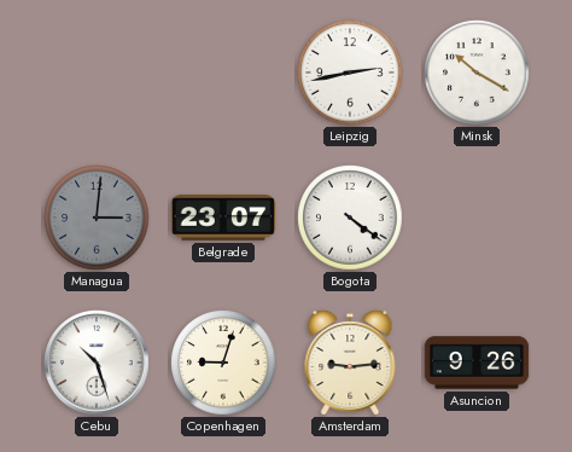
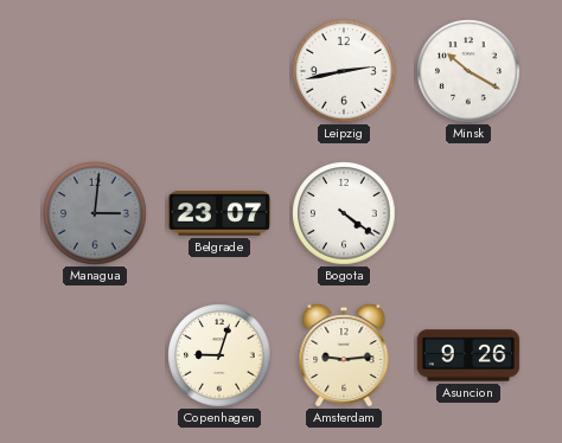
Cebu: 10:27 -> none (97, 363)
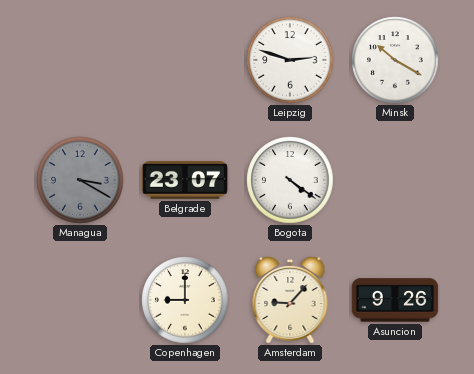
Leipzig: 2:43 -> 2:48 (290, 60)
Managua: 3:01 -> 3:20 (80, 180)
Copenhagen: 9:03 -> 9:00 (185, 300)
Amsterdam: 9:14 -> 9:07 (290, 299)
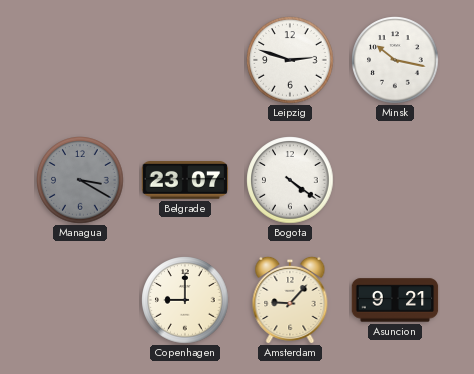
Minsk: 10:20 -> 10:17 (395, 60)
Asuncion: 9:26 -> 9:21 (395, 300)
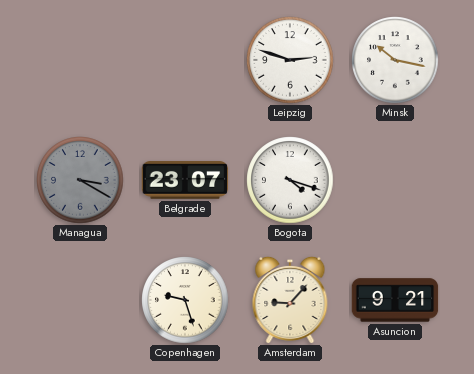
Bogota: 4:21 -> 4:18 (290, 180)
Copenhagen: 9:00 -> 9:27 (185, 300)
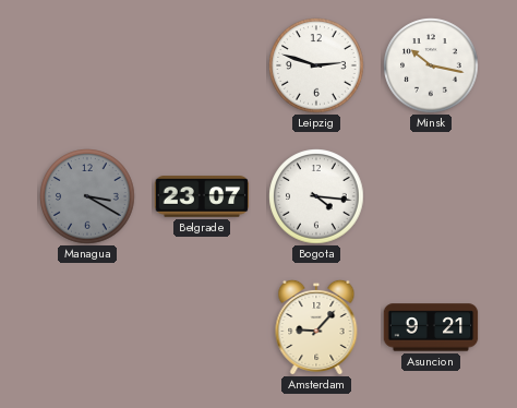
Bogota: 4:18 -> 4:16 (316, 196)
Copenhagen: 9:27 -> none (185, 300)
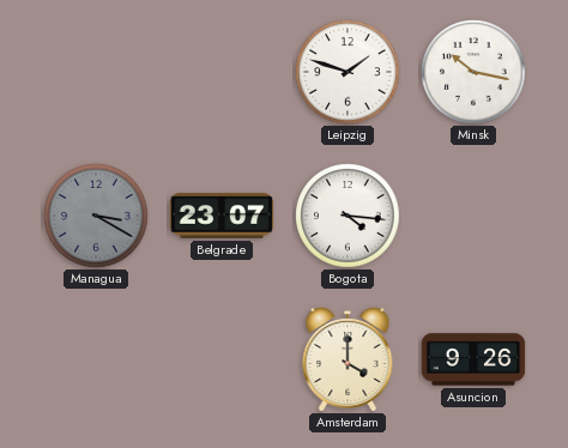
Leipzig: 2:48 -> 1:48 (348, 72)
Amsterdam: 9:07 -> 4:00 (348, 358)
Asuncion: 9:21 -> 9:26 (473, 359)
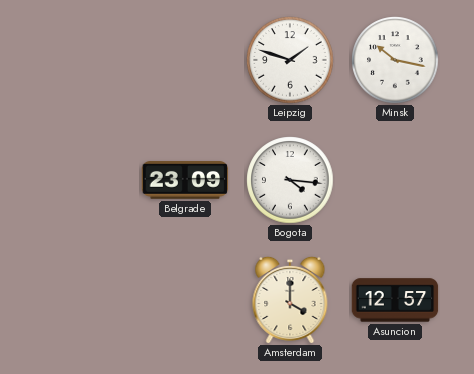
Managua: 3:20 -> none (96, 216)
Belgrade: 23:07 -> 23:09 (185, 180)
Asuncion: 9:26 -> 12:57 (395, 300)
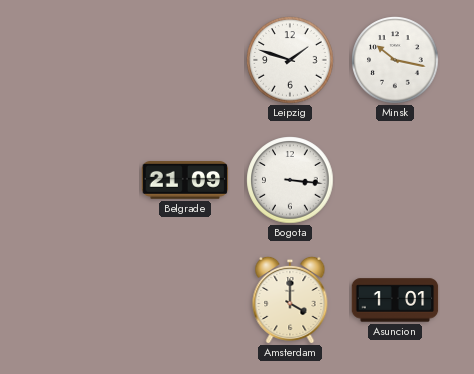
Belgrade: 23:09 -> 21:09 (185, 180)
Bogota: 4:16 -> 3:16 (290, 180)
Asuncion: 12:57 -> 1:01 (395, 300)
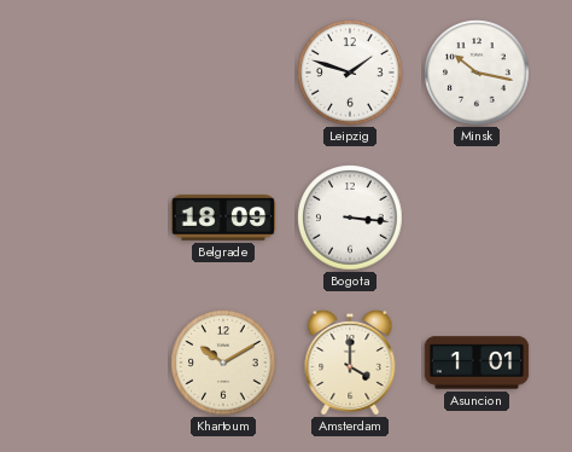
Belgrade: 21:09 -> 18:09 (223, 218)
Khartoum: none -> 10:10 (223, 363)
